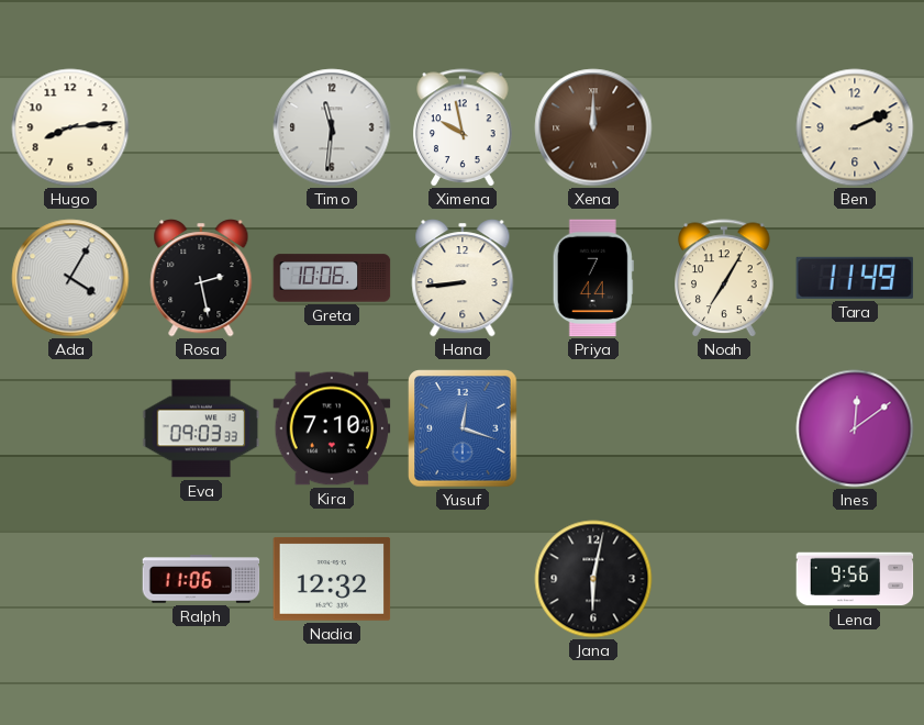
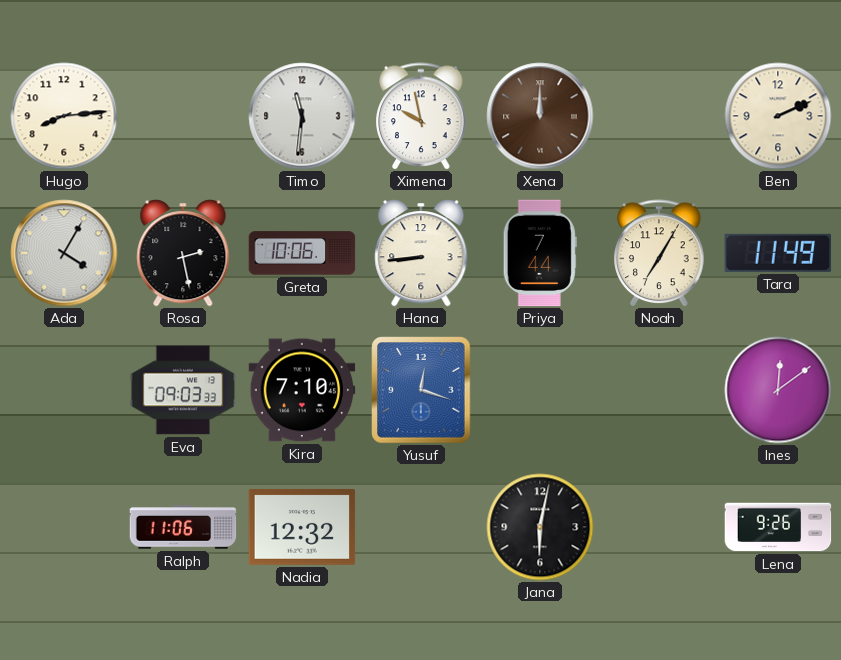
Lena: 9:56 -> 9:26 (778, 527)
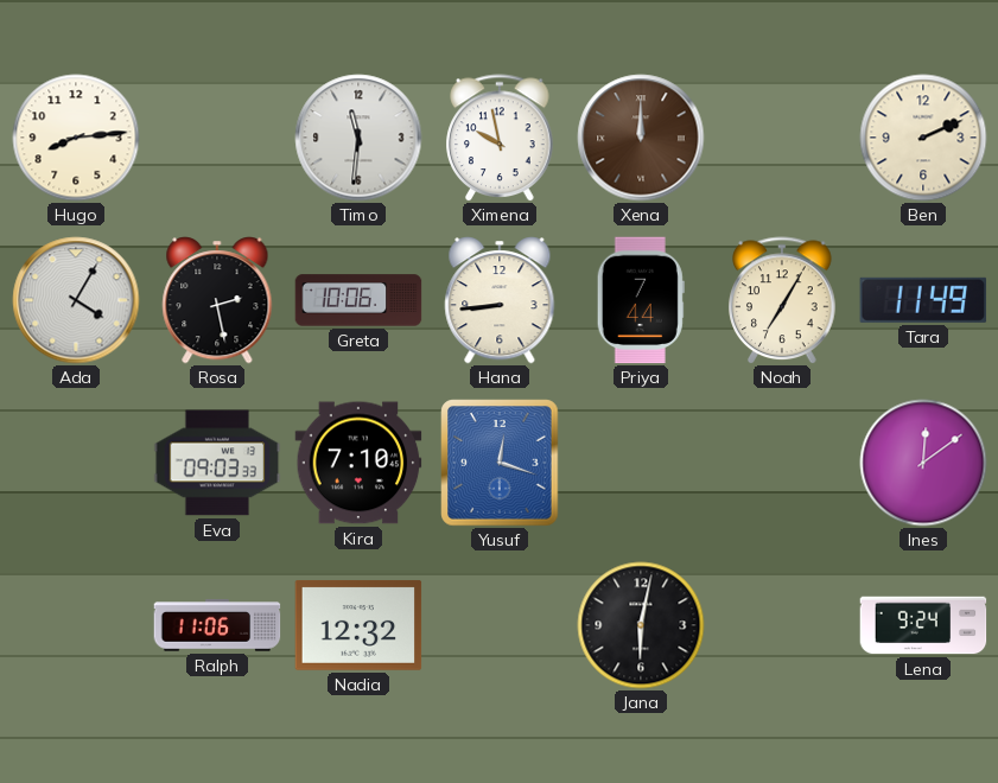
Lena: 9:26 -> 9:24 (923, 625)
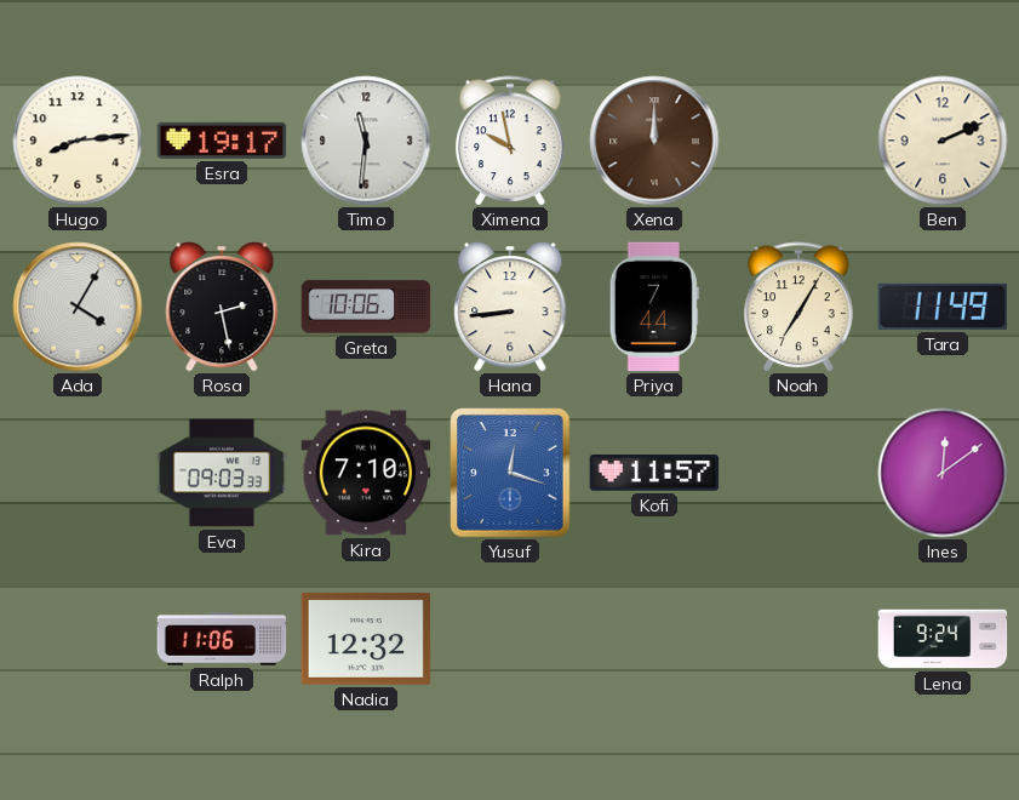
Esra: none -> 19:17 (222, 141)
Kofi: none -> 11:57 (654, 474)
Jana: 6:02 -> none (641, 625)
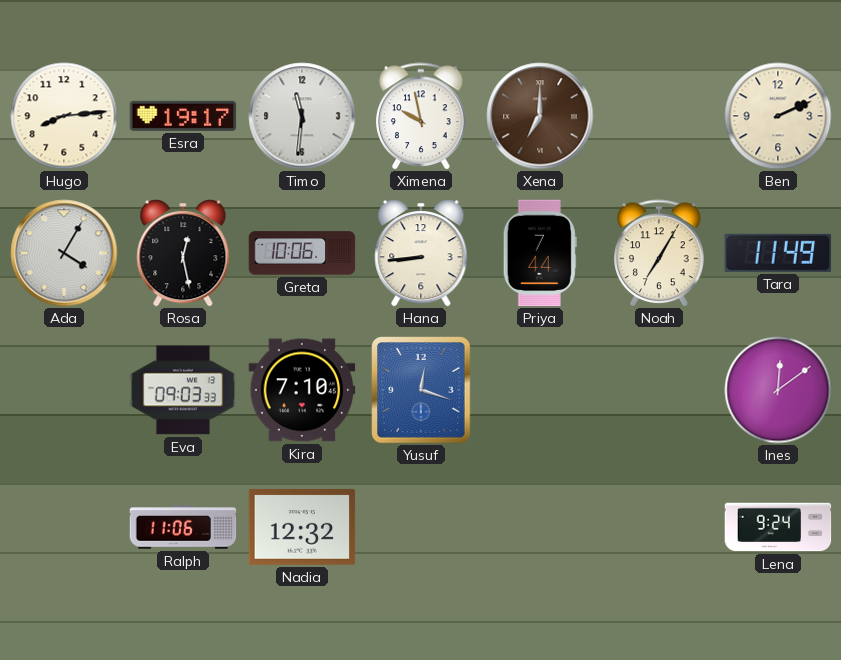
Xena: 12:00 -> 7:00 (540, 116)
Rosa: 2:28 -> 12:28 (183, 253)
Kofi: 11:57 -> none (654, 474)
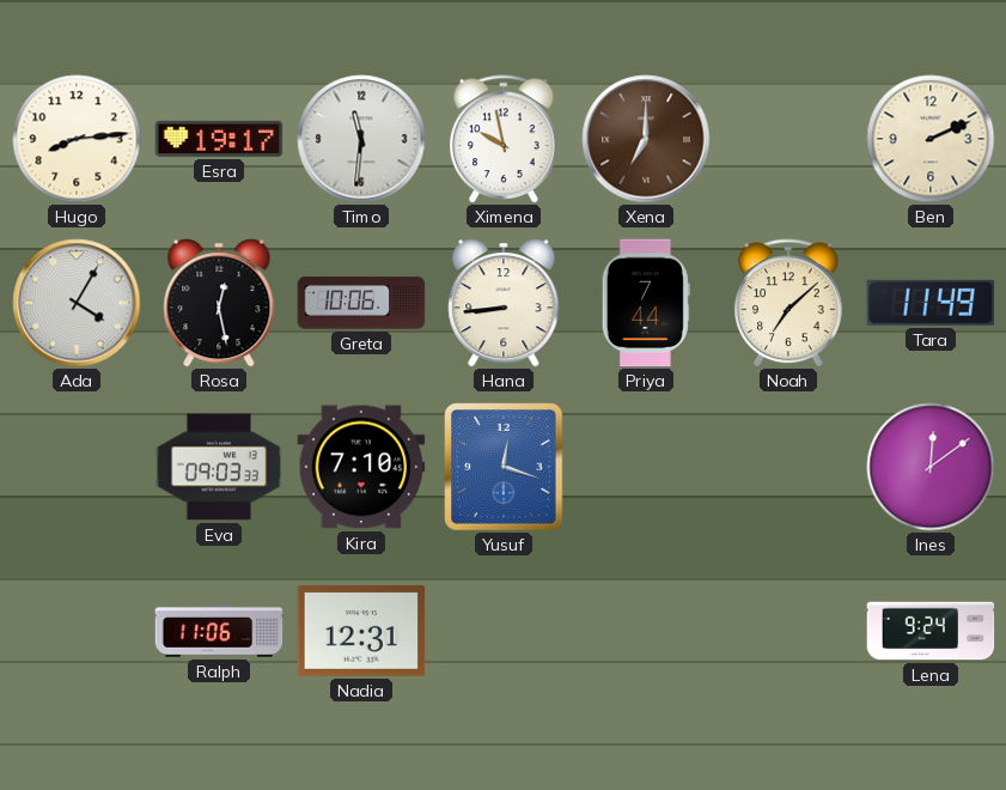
Noah: 7:05 -> 7:08 (788, 303)
Nadia: 12:32 -> 12:31 (361, 631)
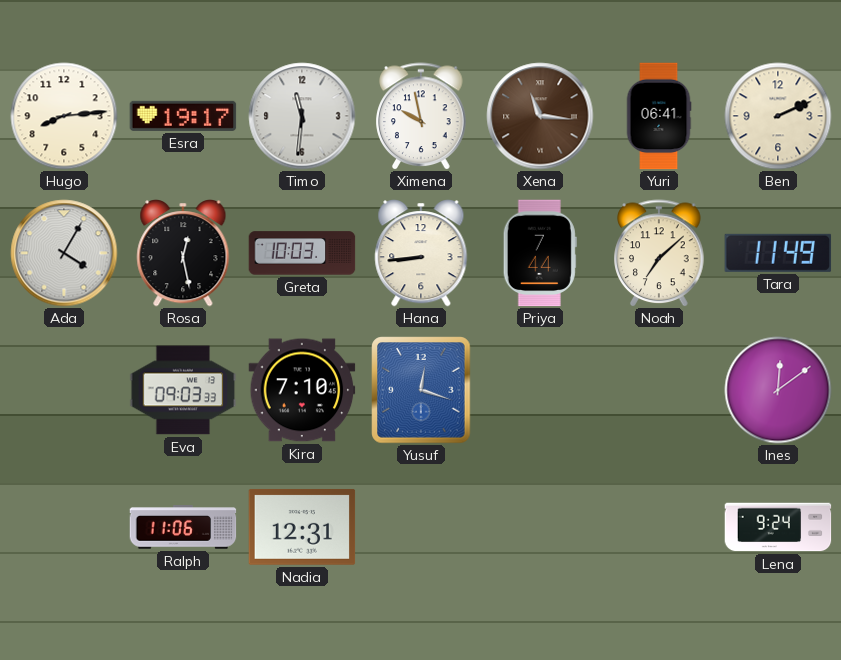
Xena: 7:00 -> 11:16 (540, 116)
Yuri: none -> 06:41 (659, 116)
Greta: 10:06 -> 10:03 (302, 253)
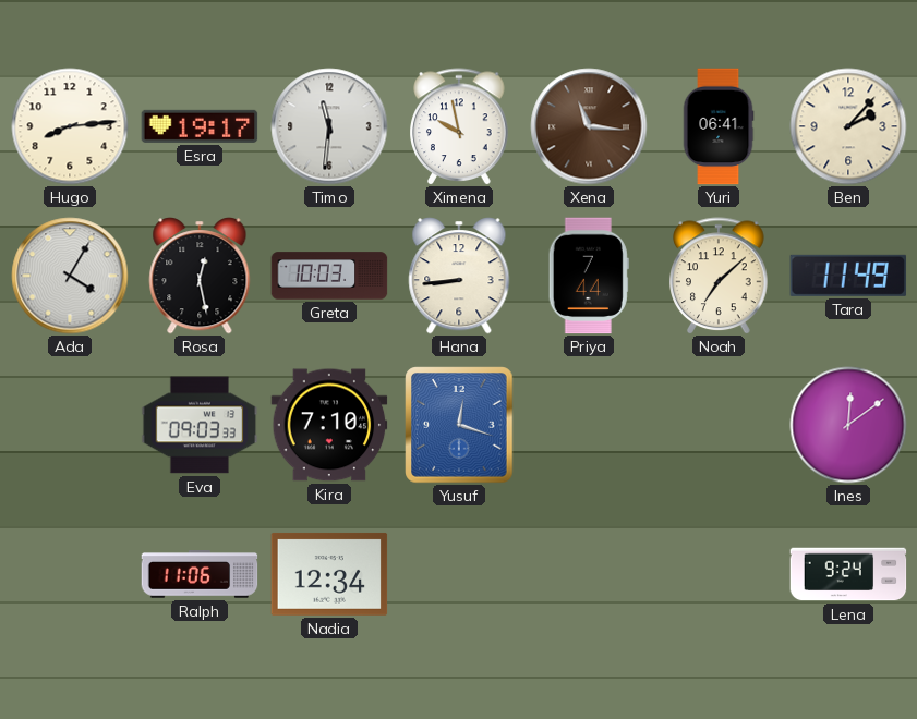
Ben: 2:11 -> 2:07 (848, 126)
Nadia: 12:31 -> 12:34 (329, 574)
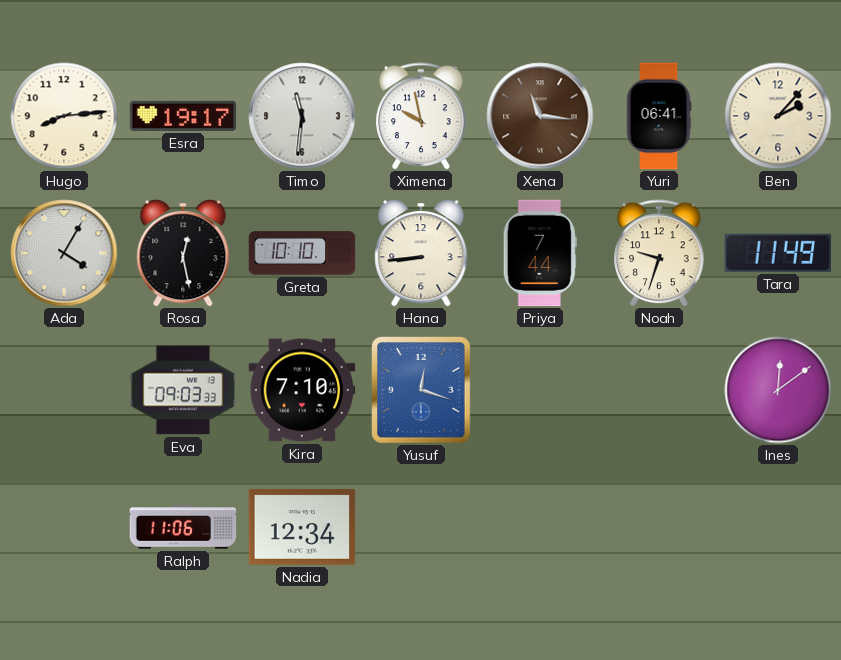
Greta: 10:03 -> 10:10 (302, 253)
Noah: 7:08 -> 9:33 (659, 253)
Lena: 9:24 -> none (848, 574)
